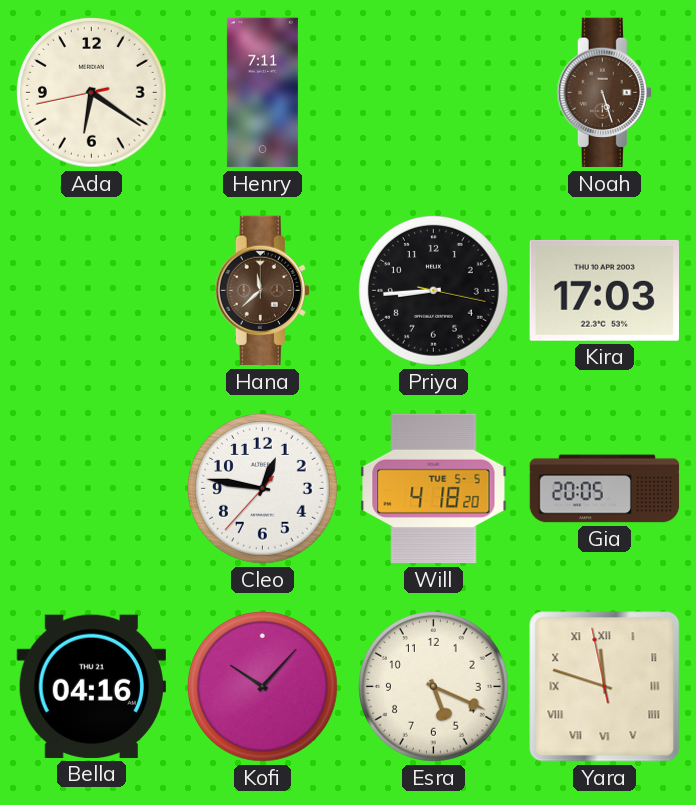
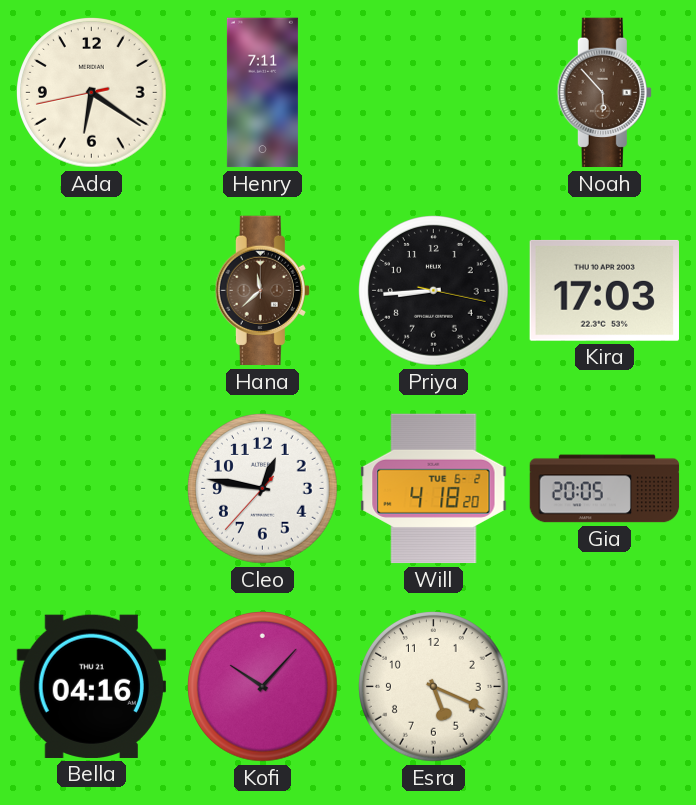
Noah: 5:27 -> 5:53 (604, 93)
Will date: TUE 5-5 -> TUE 6-2 (434, 489)
Yara: 11:47 -> none (605, 687)
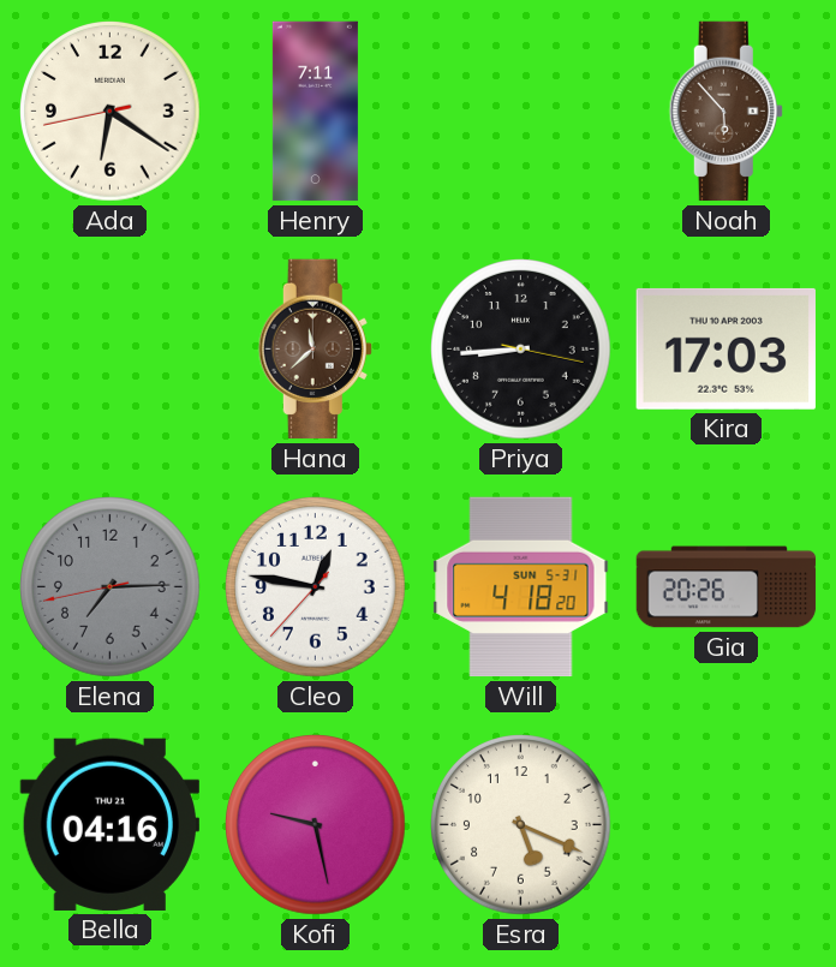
Elena: none -> 7:14 (111, 587)
Will date: TUE 6-2 -> SUN 5-31 (521, 587)
Gia: 20:05 -> 20:26 (727, 587)
Kofi: 10:07 -> 9:28 (316, 825)
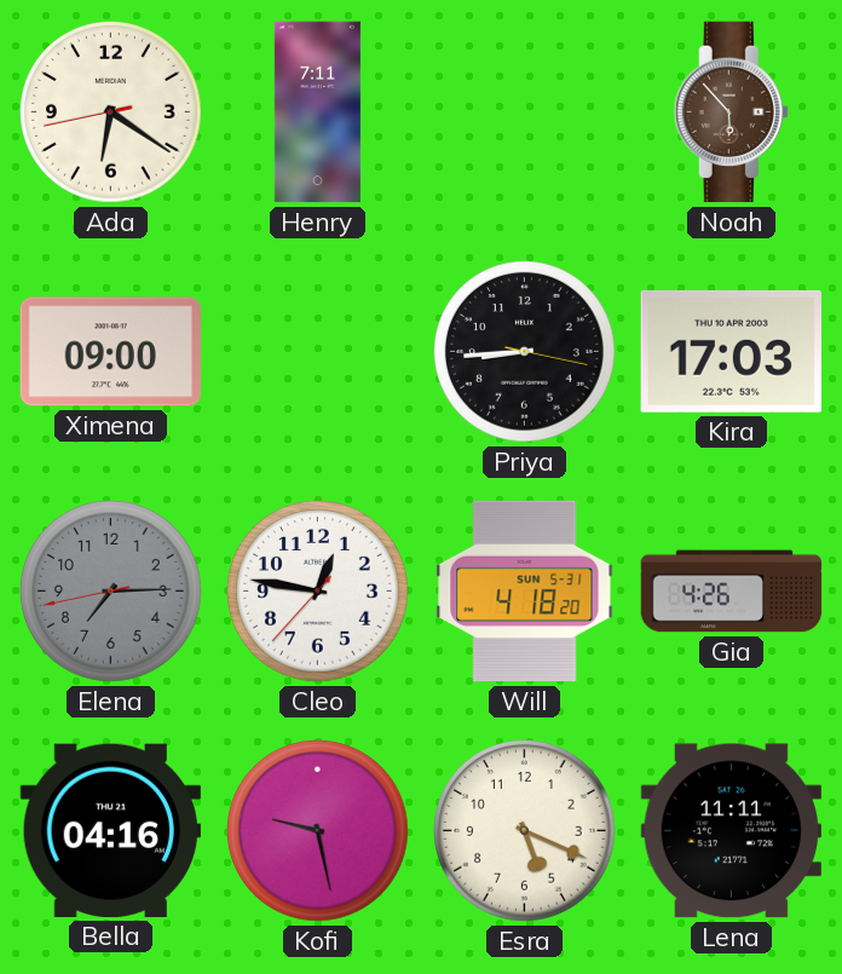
Ximena: none -> 09:00 (110, 352)
Hana: 11:38 -> none (315, 350)
Gia: 20:26 -> 4:26 (732, 592)
Lena: none -> 11:11 (731, 831)
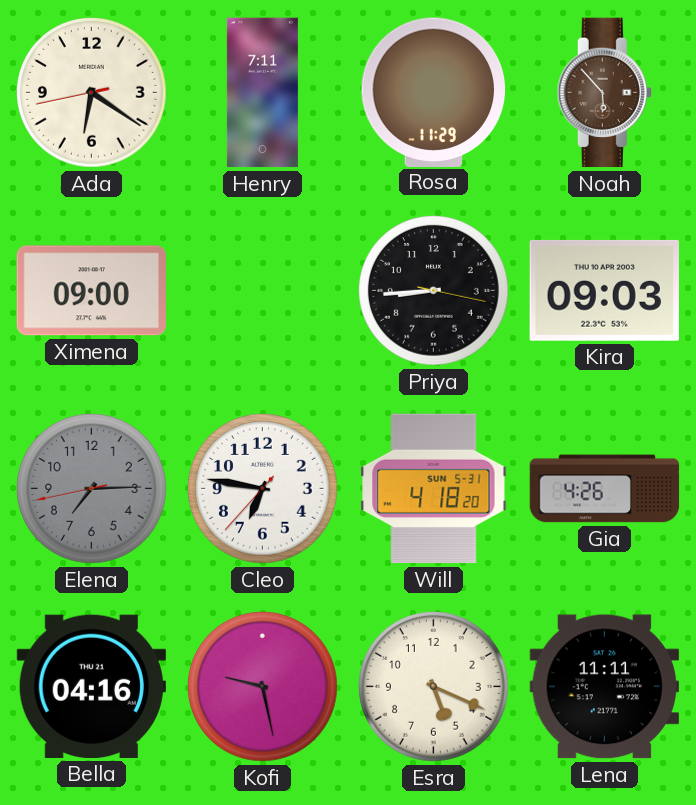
Rosa: none -> 11:29 (434, 92)
Kira: 17:03 -> 09:03 (604, 290)
Cleo: 12:46 -> 6:46 (263, 489)
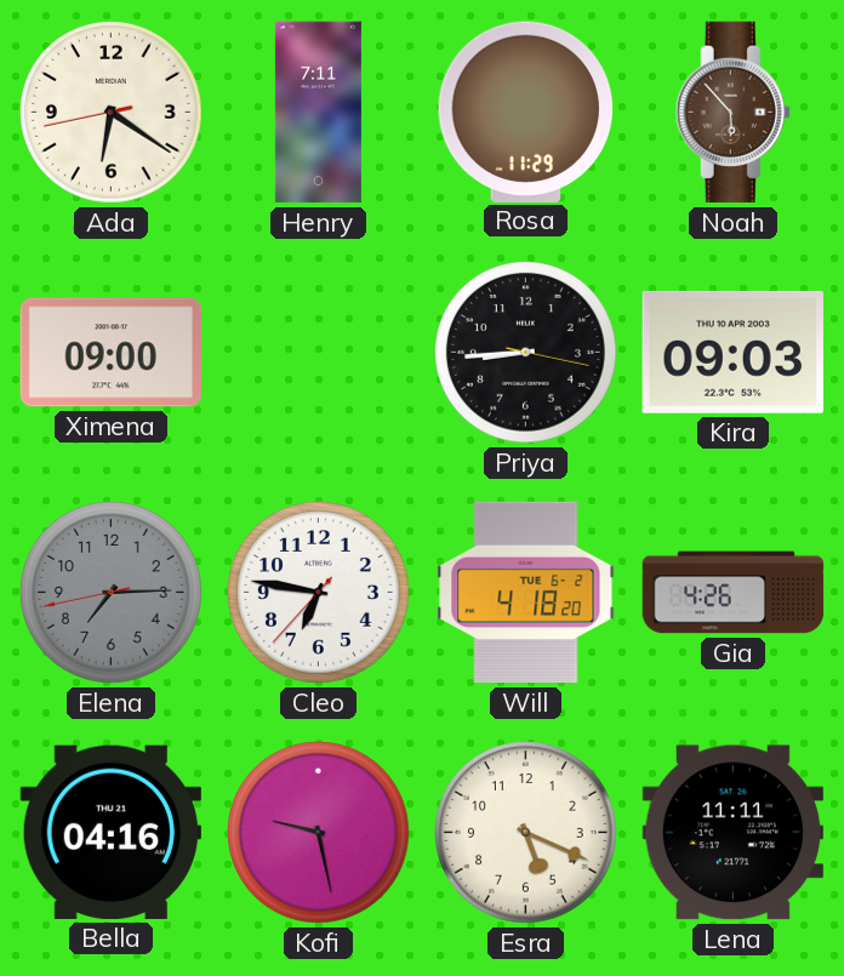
Will date: SUN 5-31 -> TUE 6-2 (526, 593)
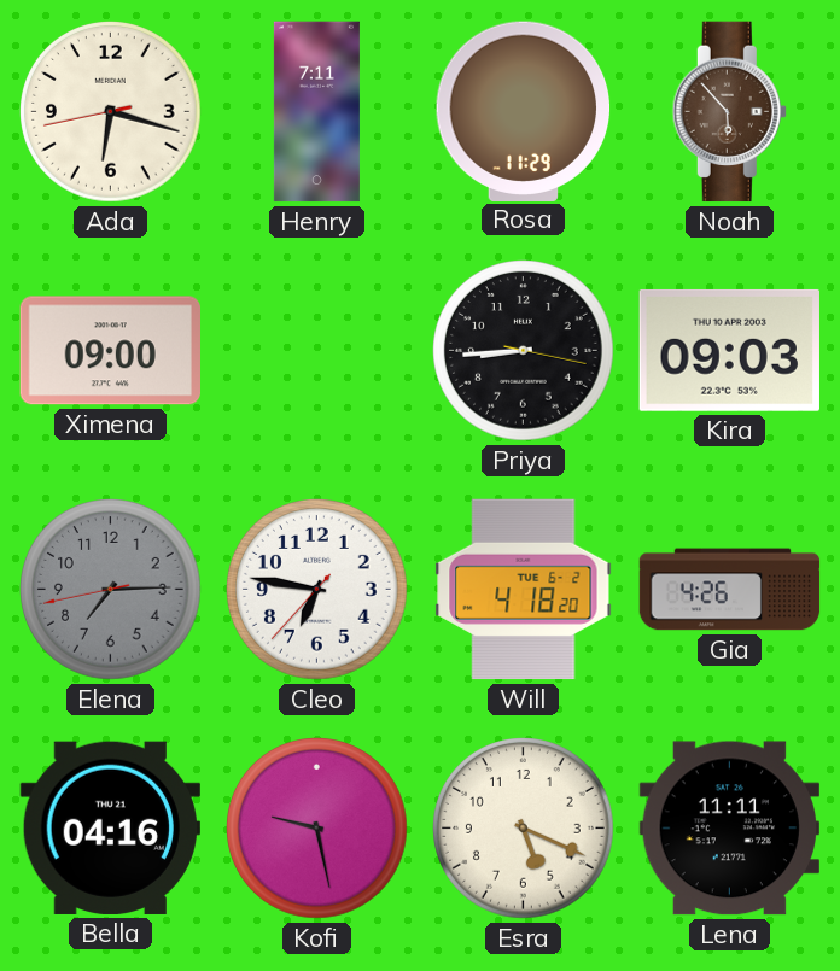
Ada: 6:20 -> 6:17 (111, 112)
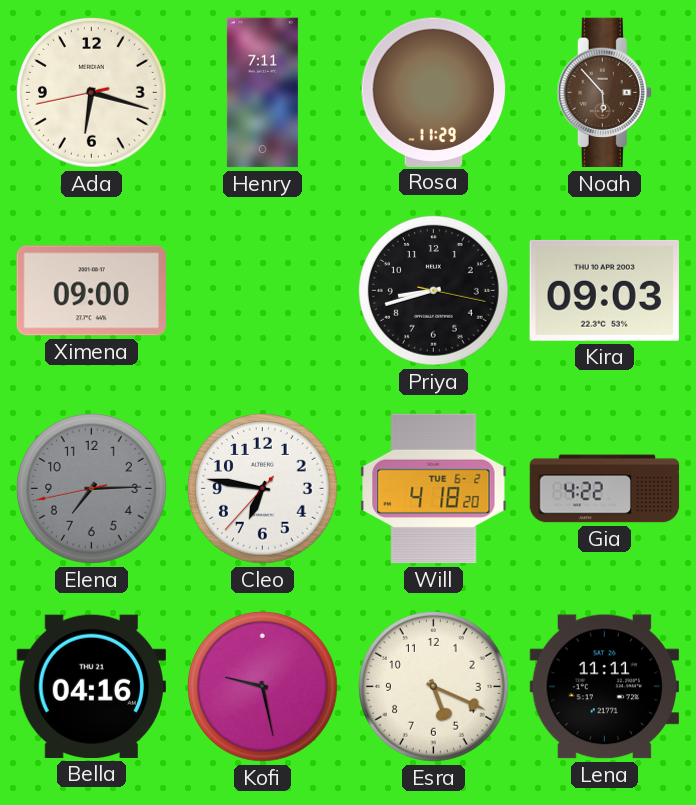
Priya: 8:44 -> 8:42 (434, 291)
Gia: 4:26 -> 4:22 (605, 489)
